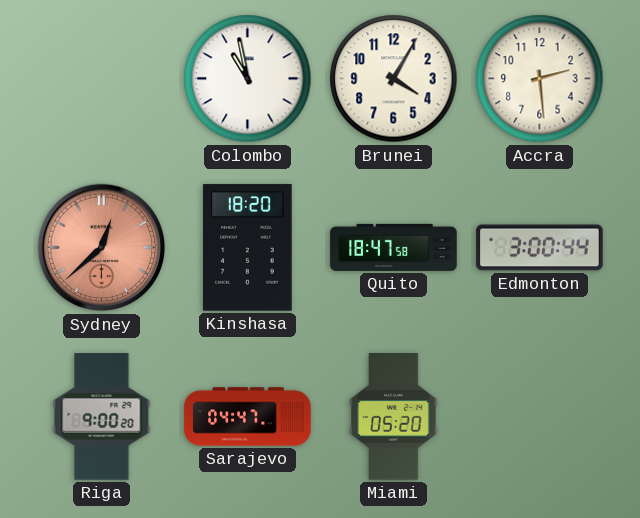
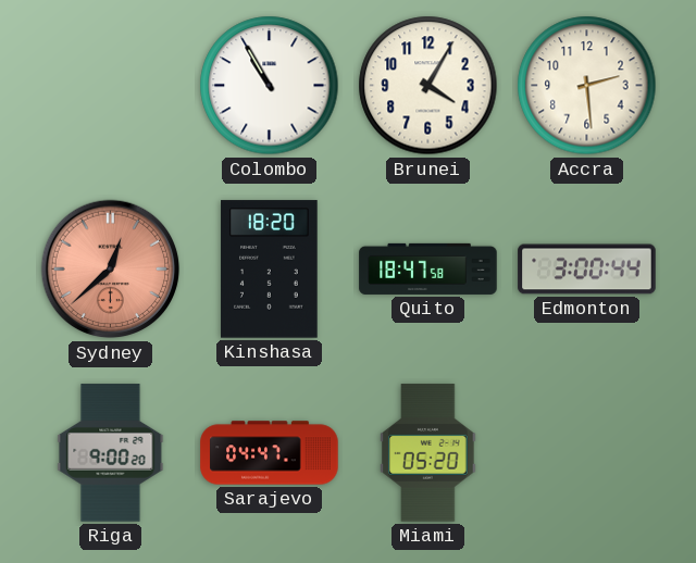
Colombo: 10:58 -> 10:55 (270, 86)
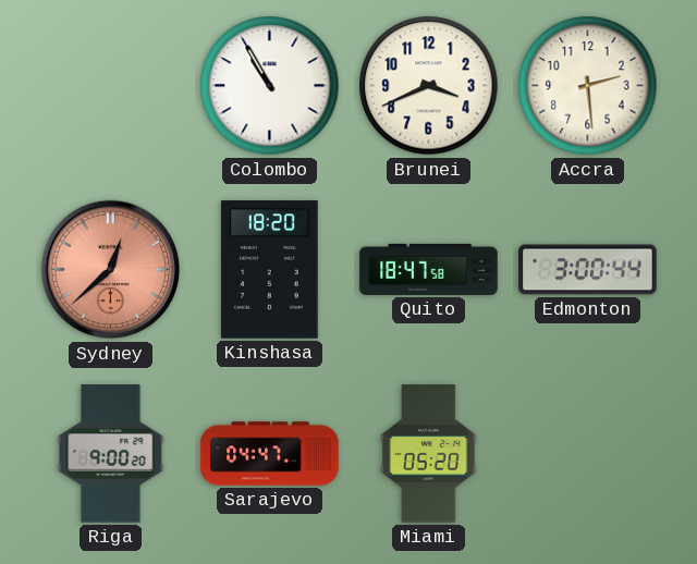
Brunei: 4:05 -> 3:41 (429, 86)
